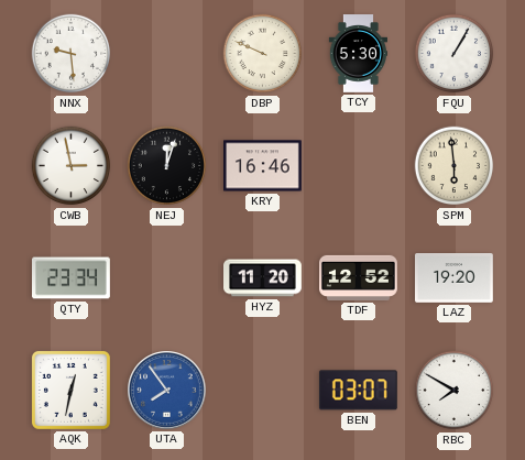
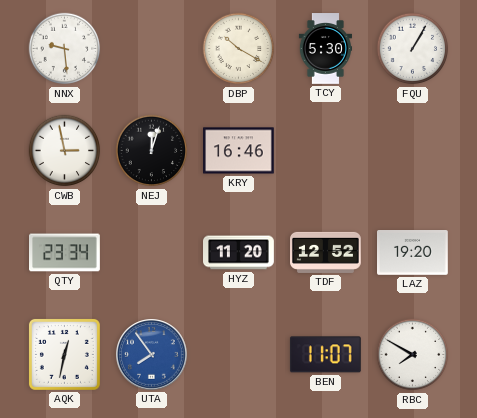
DBP: 9:49 -> 10:20 (239, 49)
SPM: 5:59 -> none (455, 166)
BEN: 03:07 -> 11:07 (325, 355)
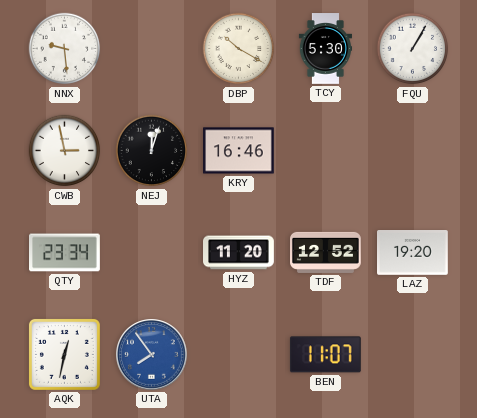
RBC: 7:50 -> none (413, 355)
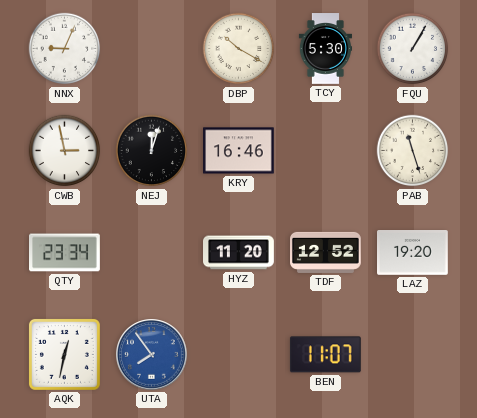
NNX: 9:29 -> 9:04 (65, 49)
PAB: none -> 11:27 (413, 151)
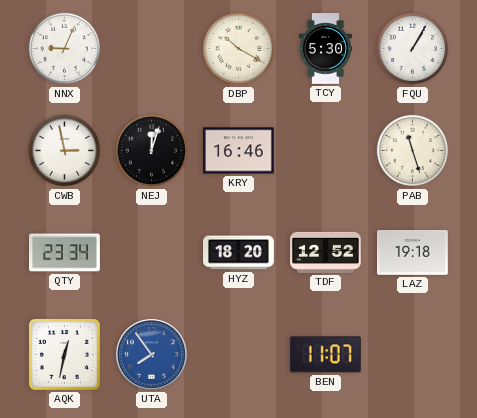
HYZ: 11:20 -> 18:20 (239, 253)
LAZ: 19:20 -> 19:18 (413, 253)
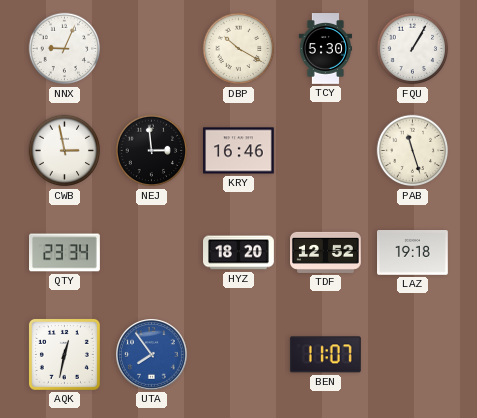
NEJ: 12:03 -> 2:59 (152, 151)
